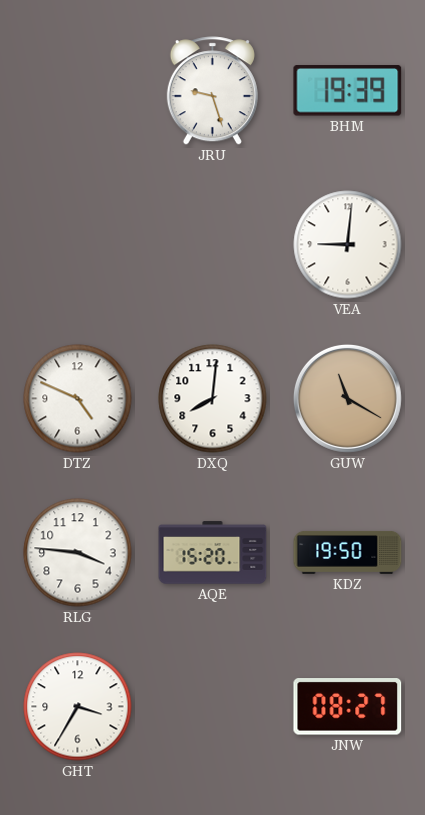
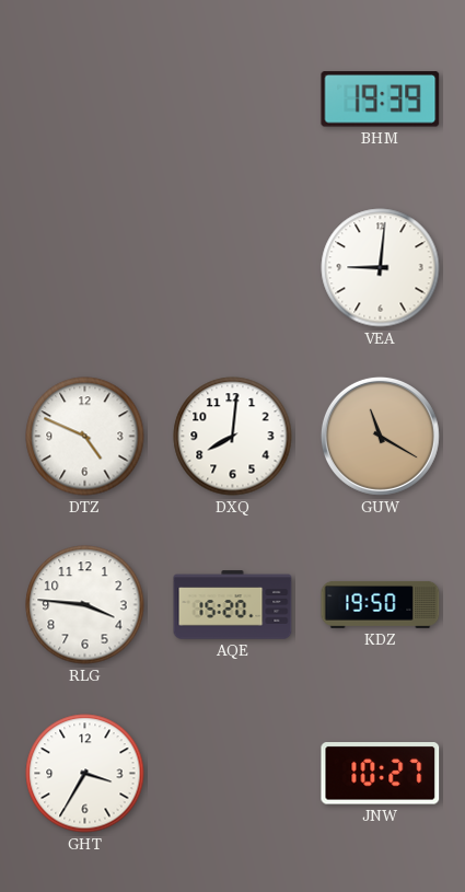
JRU: 9:27 -> none (212, 91)
JNW: 08:27 -> 10:27 (381, 774)
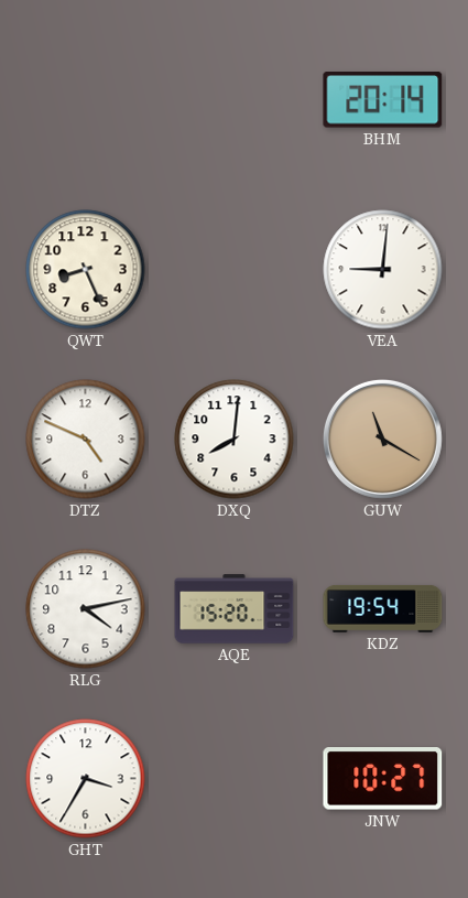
BHM: 19:39 -> 20:14 (383, 100)
QWT: none -> 8:26 (86, 270)
RLG: 3:46 -> 4:13 (86, 609)
KDZ: 19:50 -> 19:54 (383, 608)
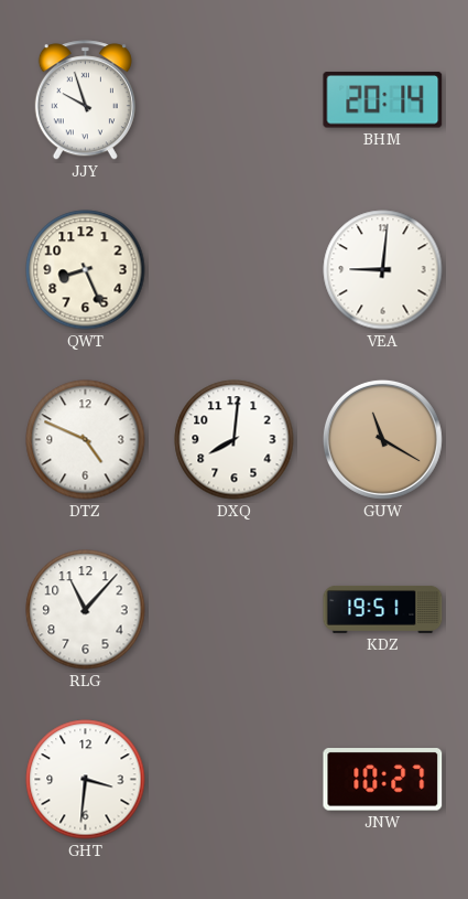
JJY: none -> 9:57 (85, 100)
RLG: 4:13 -> 11:07 (86, 610)
AQE: 15:20 -> none (235, 609)
KDZ: 19:54 -> 19:51 (383, 609)
GHT: 3:35 -> 3:31 (86, 780)
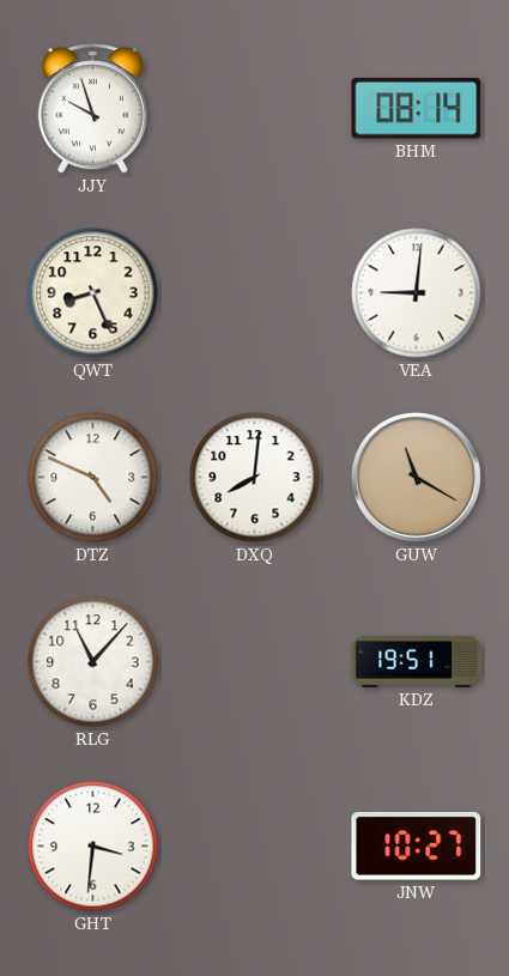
BHM: 20:14 -> 08:14 (417, 109)
